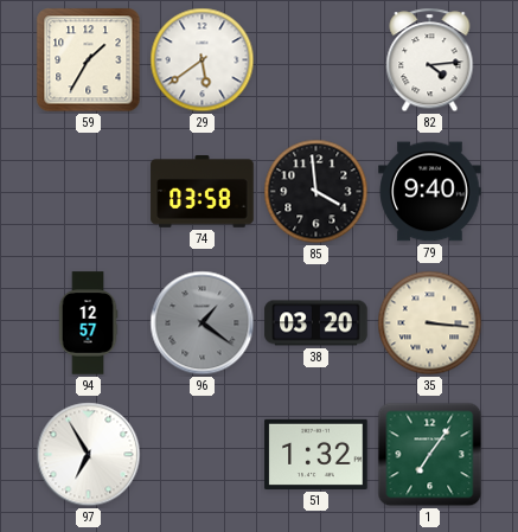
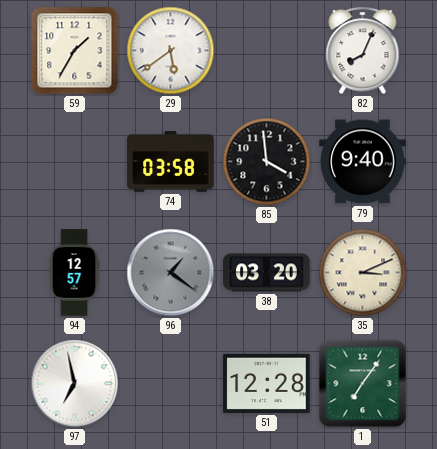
82: 4:14 -> 8:04 (363, 51)
35: 3:16 -> 3:11 (363, 273)
97: 6:55 -> 6:58 (75, 384)
51: 1:32 -> 12:28 (267, 383)
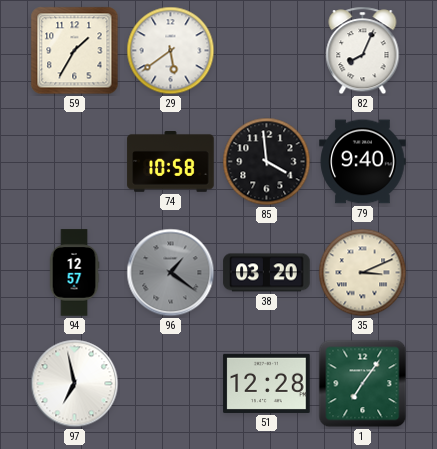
74: 03:58 -> 10:58 (171, 162)
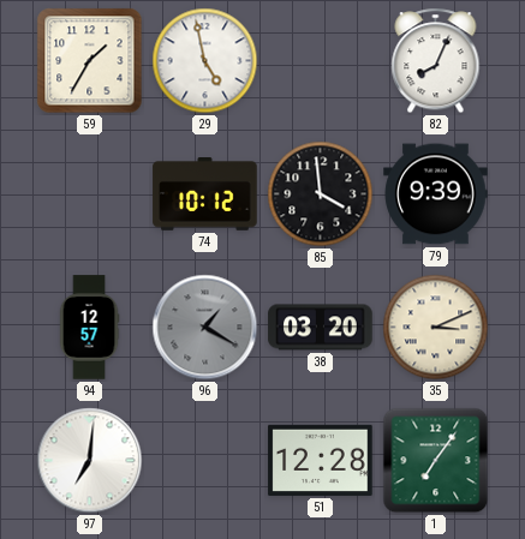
29: 5:39 -> 4:58 (205, 61)
74: 10:58 -> 10:12 (205, 194)
79: 9:40 -> 9:39 (436, 194)
96: 1:21 -> 1:20 (205, 328)
97: 6:58 -> 7:01 (90, 461)
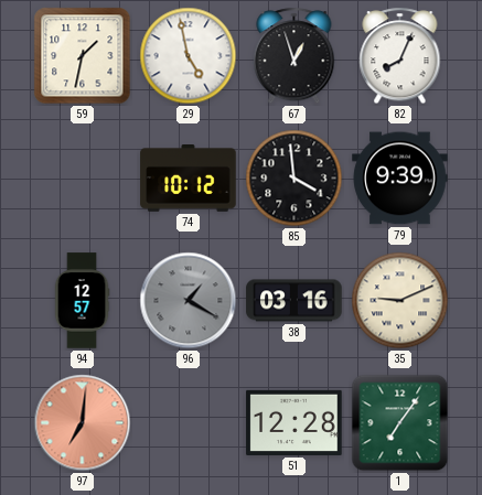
59: 1:35 -> 1:32 (83, 56)
67: none -> 12:57 (294, 56)
38: 03:20 -> 03:16 (294, 301)
35: 3:11 -> 9:11 (400, 301)
97 dial: white -> salmon (83, 423)
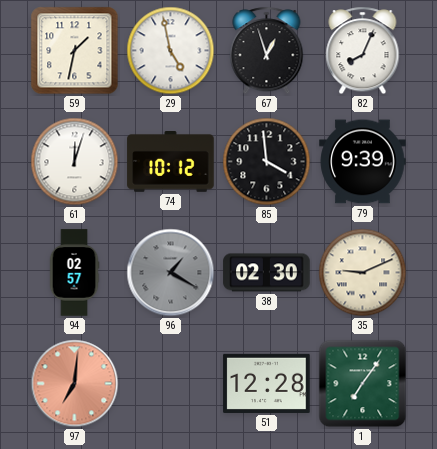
61: none -> 12:03 (75, 162)
94: 12:57 -> 02:57 (74, 273)
38: 03:16 -> 02:30 (267, 273)
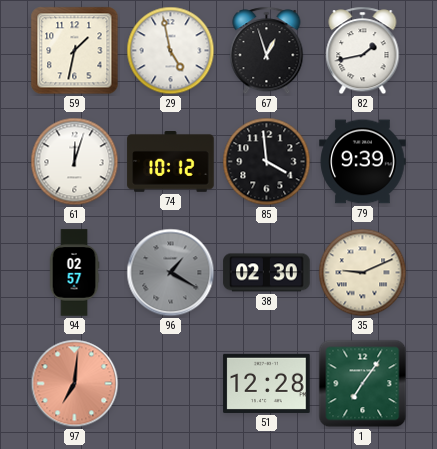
82: 8:04 -> 1:43 (363, 51)
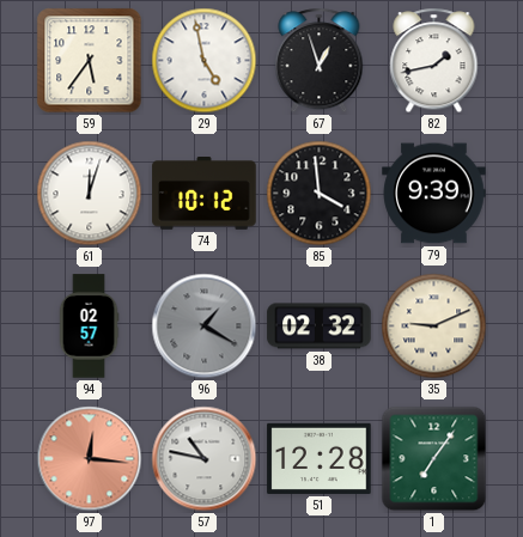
59: 1:32 -> 5:36 (90, 61)
38: 02:30 -> 02:32 (320, 327)
97: 7:01 -> 12:16 (90, 459)
57: none -> 10:47 (205, 459)
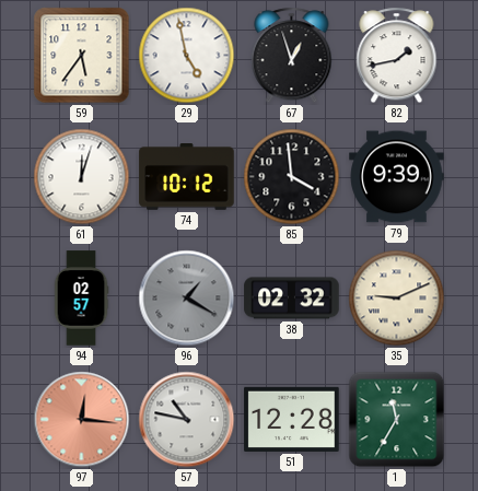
1: 7:06 -> 11:35 (397, 420)
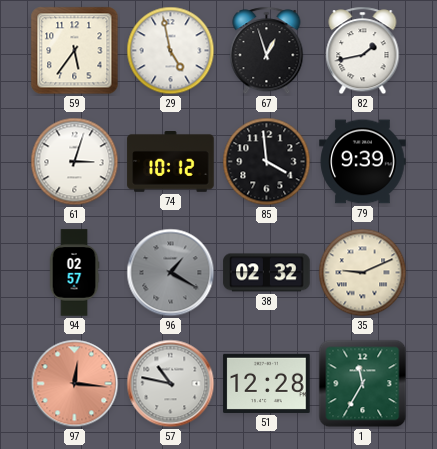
61: 12:03 -> 3:03 (75, 162)
